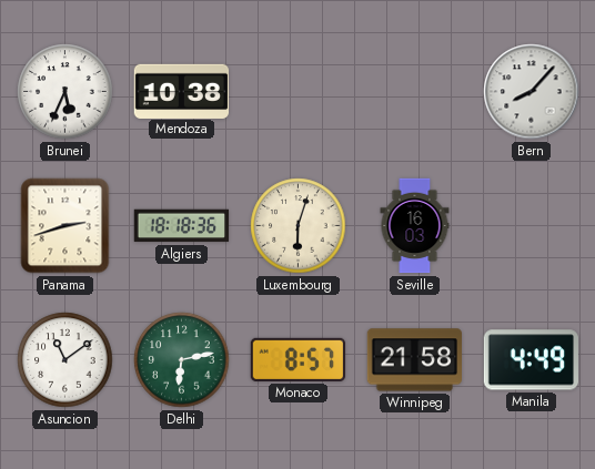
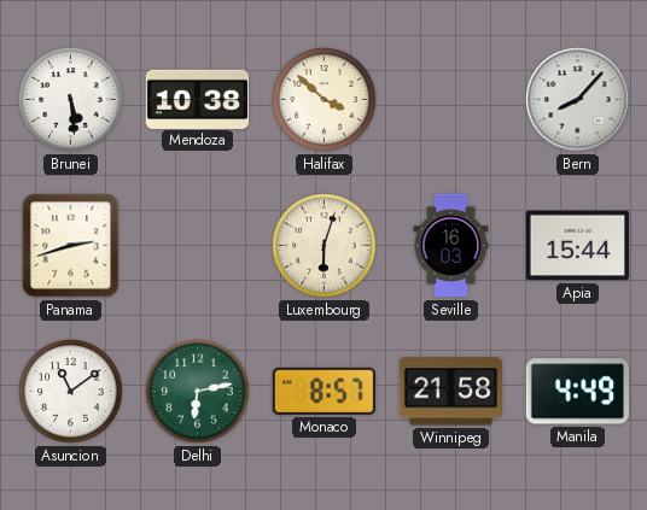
Brunei: 5:34 -> 5:29 (71, 100)
Halifax: none -> 3:52 (325, 100)
Algiers: 18:18 -> none (182, 226)
Apia: none -> 15:44 (578, 246)
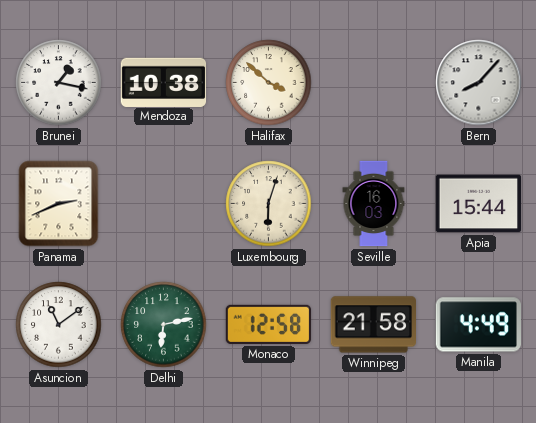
Brunei: 5:29 -> 1:17 (59, 83)
Panama: 2:42 -> 2:41 (59, 204)
Monaco: 8:57 -> 12:58 (269, 324)
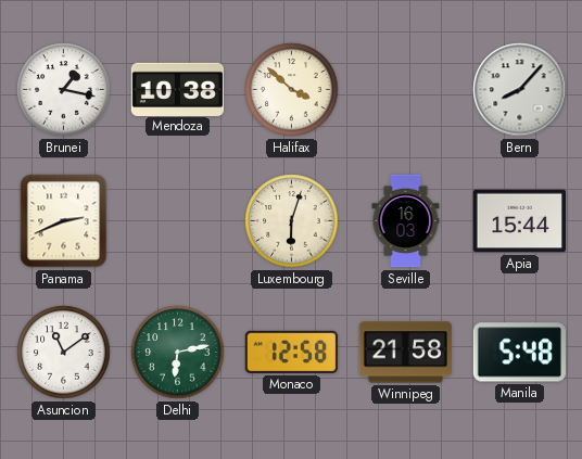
Manila: 4:49 -> 5:48 (519, 353)
